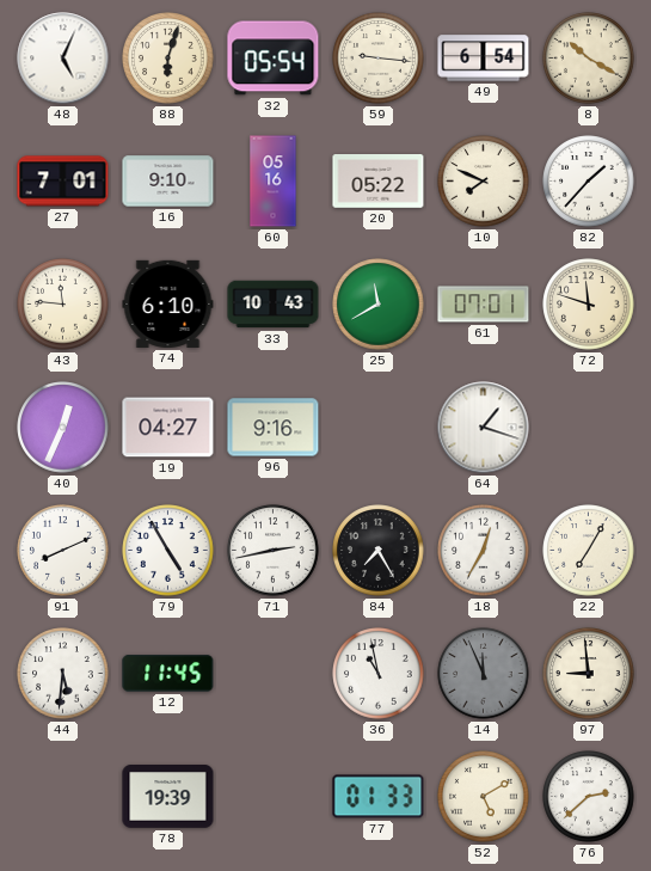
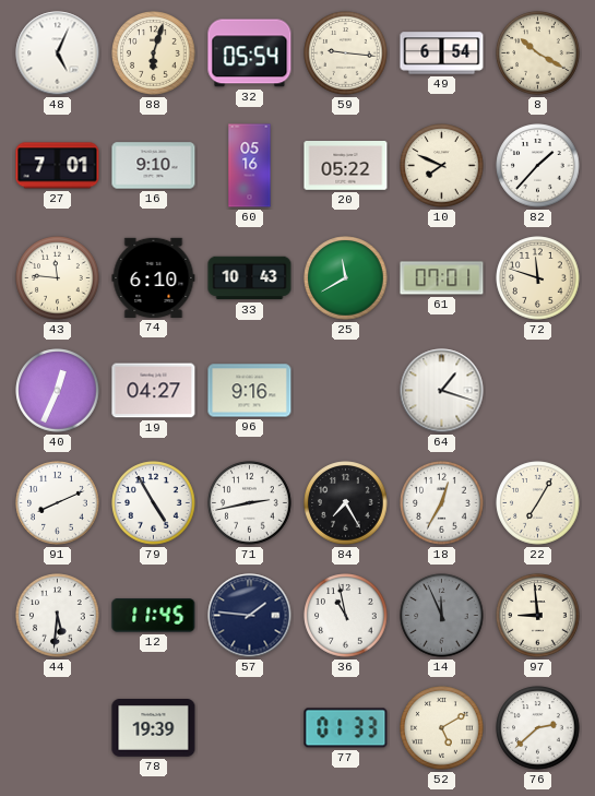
57: none -> 1:46 (250, 616)
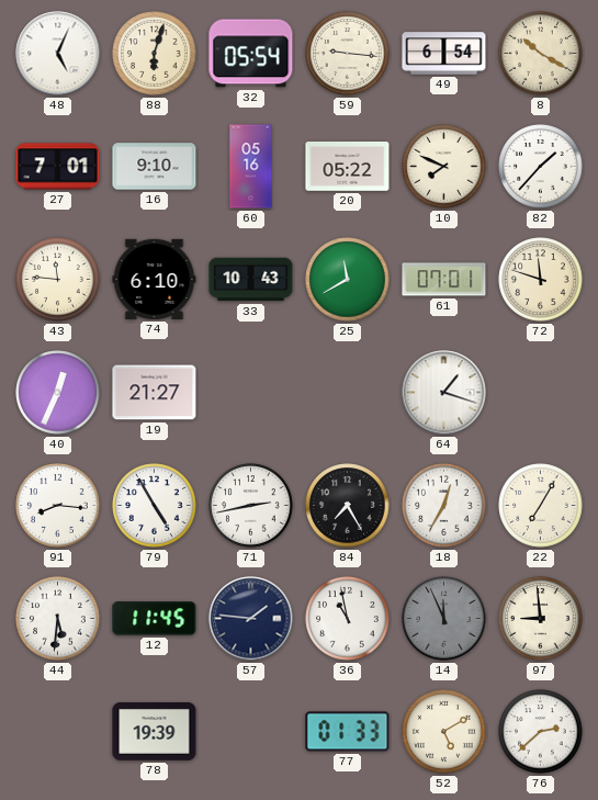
19: 04:27 -> 21:27 (155, 393)
96: 9:16 -> none (250, 391)
91: 8:11 -> 8:16 (58, 506)
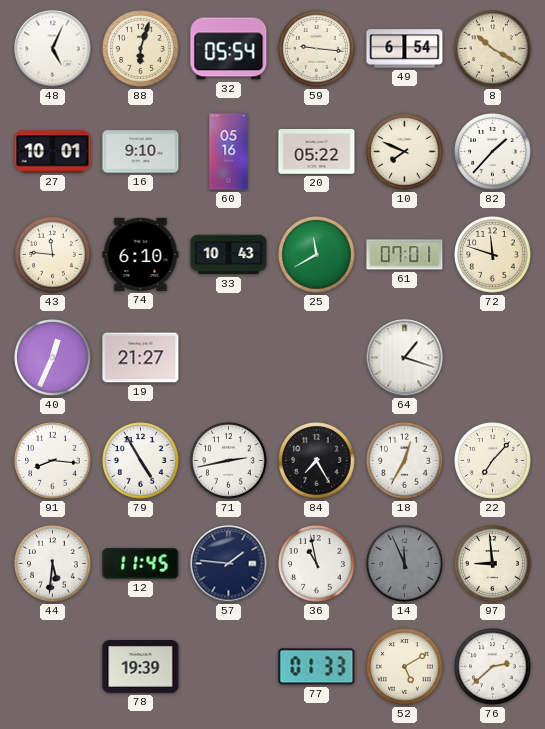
27: 7:01 -> 10:01 (53, 152)
22: 7:05 -> 7:07 (493, 461)
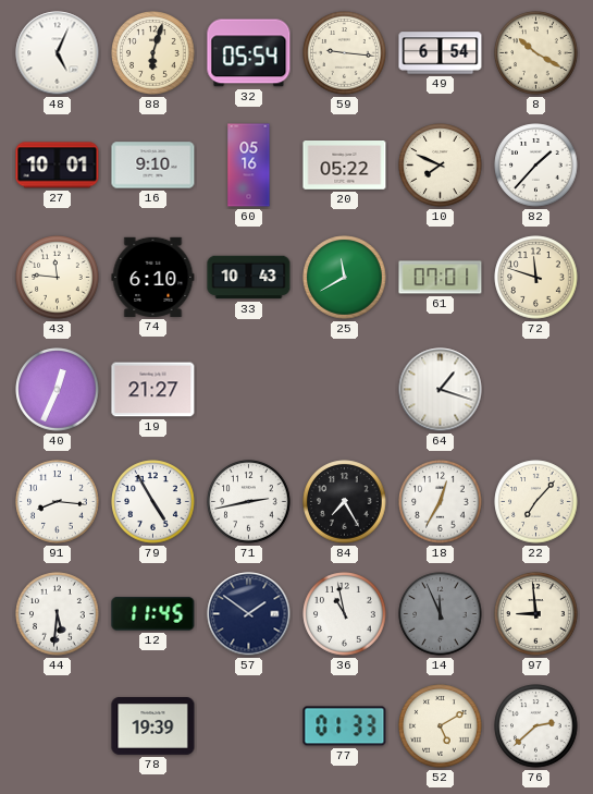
57: 1:46 -> 1:51 (249, 614)
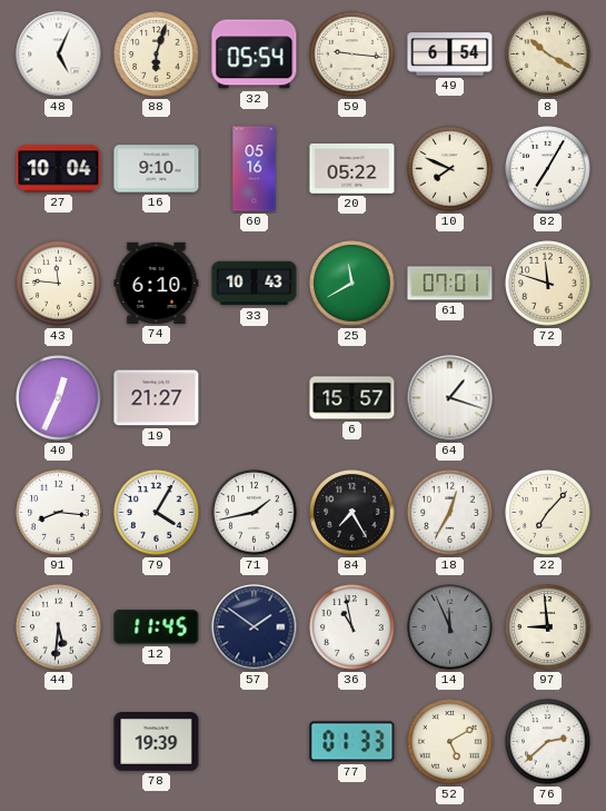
27: 10:01 -> 10:04 (59, 169)
82: 1:37 -> 7:05 (548, 169)
6: none -> 15:57 (352, 398)
79: 4:55 -> 4:05 (157, 513)
71: 2:43 -> 1:43 (255, 513)
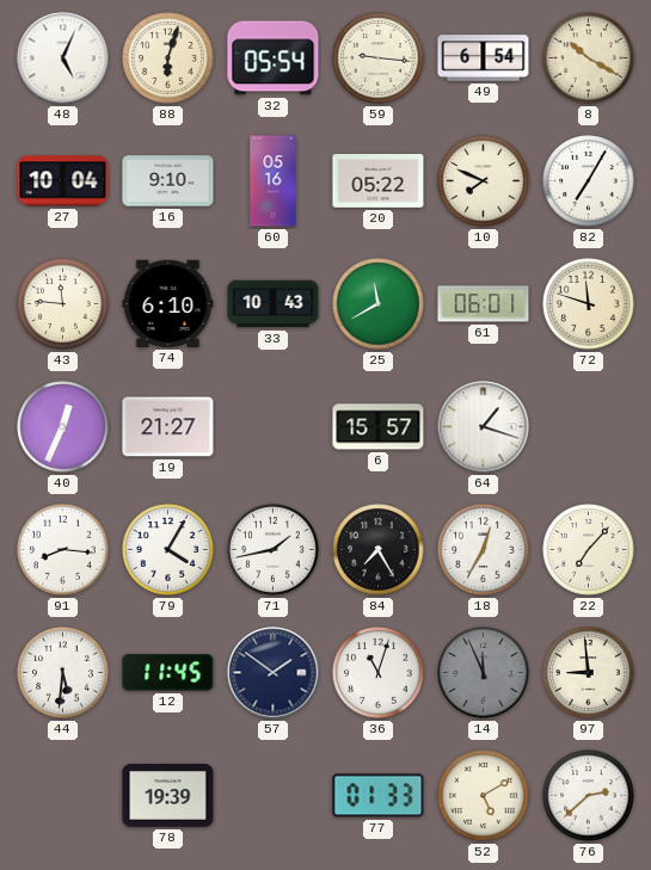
61: 07:01 -> 06:01 (484, 304)
36: 10:58 -> 11:03 (379, 673)
